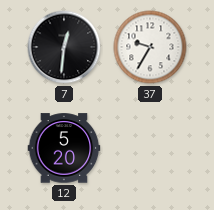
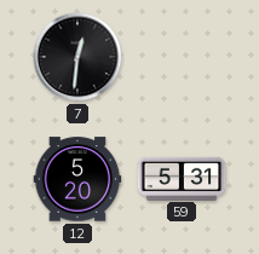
37: 9:35 -> none (150, 47)
59: none -> 5:31 (182, 178)
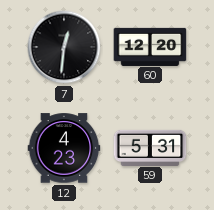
60: none -> 12:20 (150, 46)
12: 5:20 -> 4:23 (64, 148)
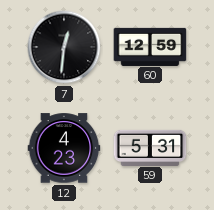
60: 12:20 -> 12:59 (150, 46)
